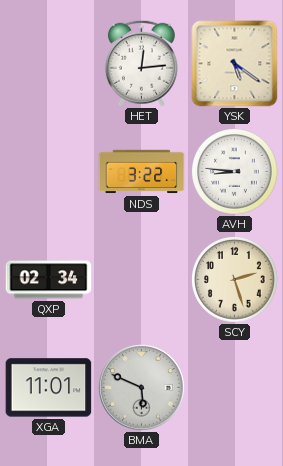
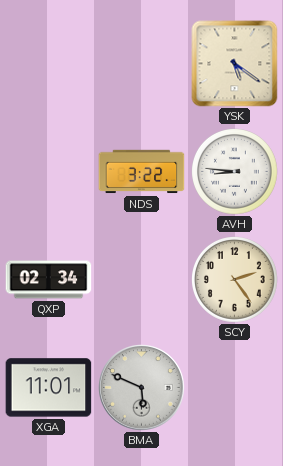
HET: 12:14 -> none (141, 63)
SCY: 2:27 -> 2:24 (235, 280)
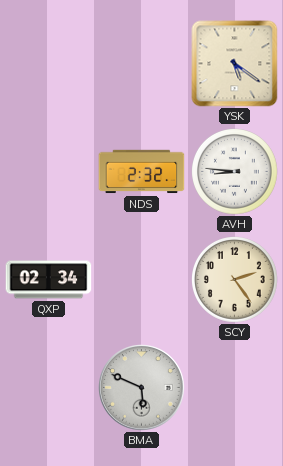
NDS: 3:22 -> 2:32 (142, 172)
XGA: 11:01 -> none (49, 388)
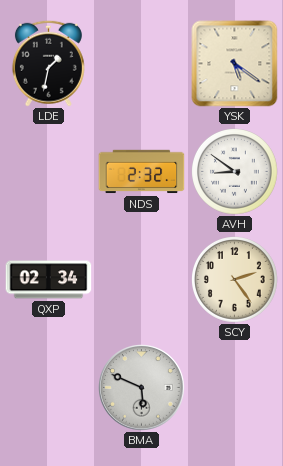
LDE: none -> 1:32 (48, 63)
AVH: 8:46 -> 8:51 (235, 172)
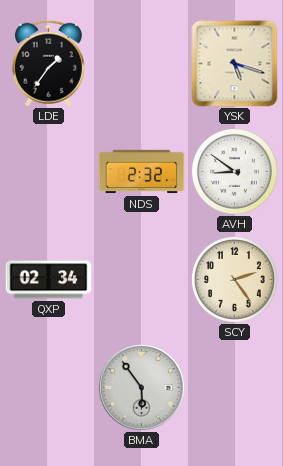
LDE: 1:32 -> 1:36 (48, 63)
YSK: 5:21 -> 5:18 (235, 64)
BMA: 5:49 -> 5:54 (142, 388)
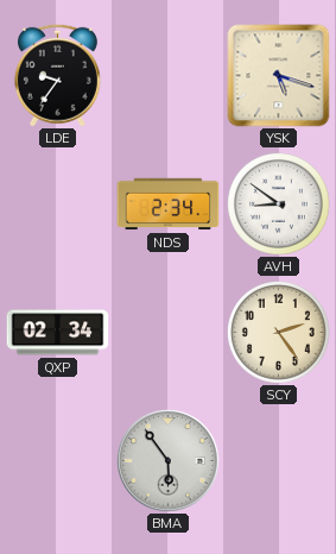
LDE: 1:36 -> 9:36 (57, 75)
NDS: 2:32 -> 2:34 (169, 204)
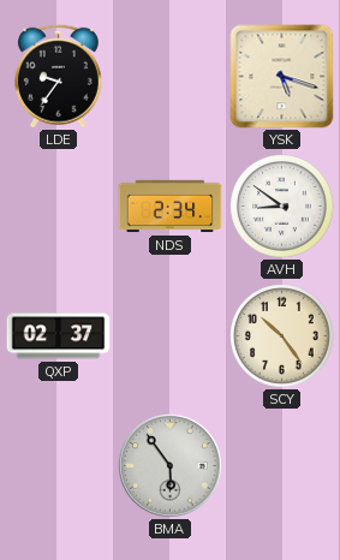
QXP: 02:34 -> 02:37 (59, 336)
SCY: 2:24 -> 10:24 (282, 336)
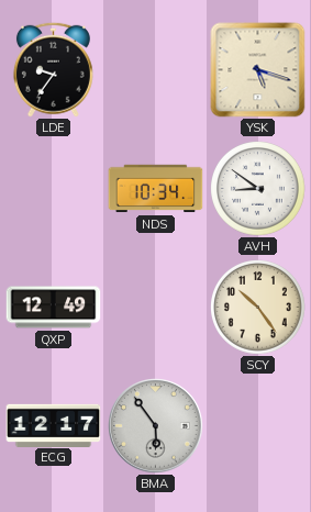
NDS: 2:34 -> 10:34 (156, 189)
QXP: 02:37 -> 12:49 (54, 308)
ECG: none -> 12:17 (54, 425)
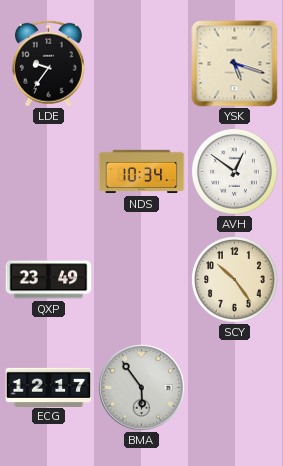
AVH: 8:51 -> 12:51 (235, 172)
QXP: 12:49 -> 23:49 (49, 280)
